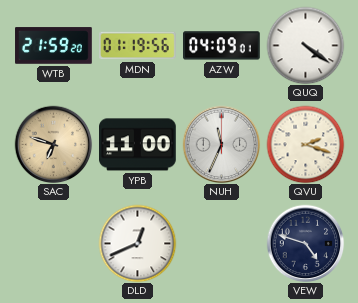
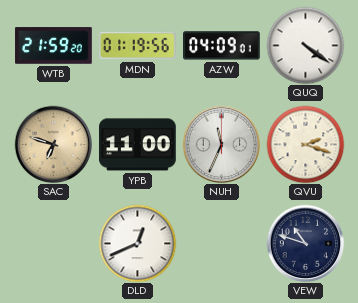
VEW: 4:48 -> 10:48 (305, 243)
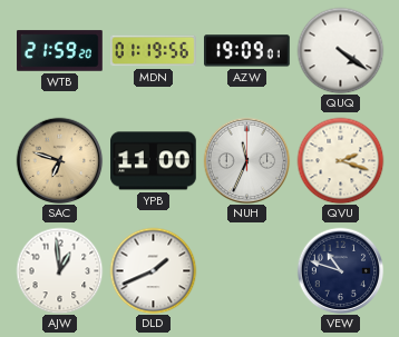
AZW: 04:09 -> 19:09 (247, 51)
AJW: none -> 12:59 (59, 270)
DLD: 12:41 -> 1:41 (153, 270)
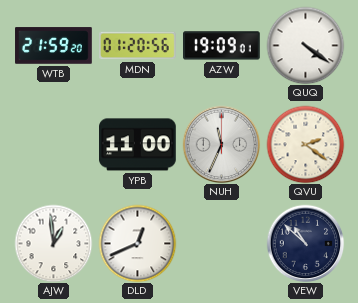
MDN: 01:19 -> 01:20 (138, 46)
SAC: 6:48 -> none (59, 160)
QVU: 2:18 -> 2:21 (305, 144)
DLD: 1:41 -> 12:41 (137, 243)
VEW: 10:48 -> 10:52 (305, 243)
